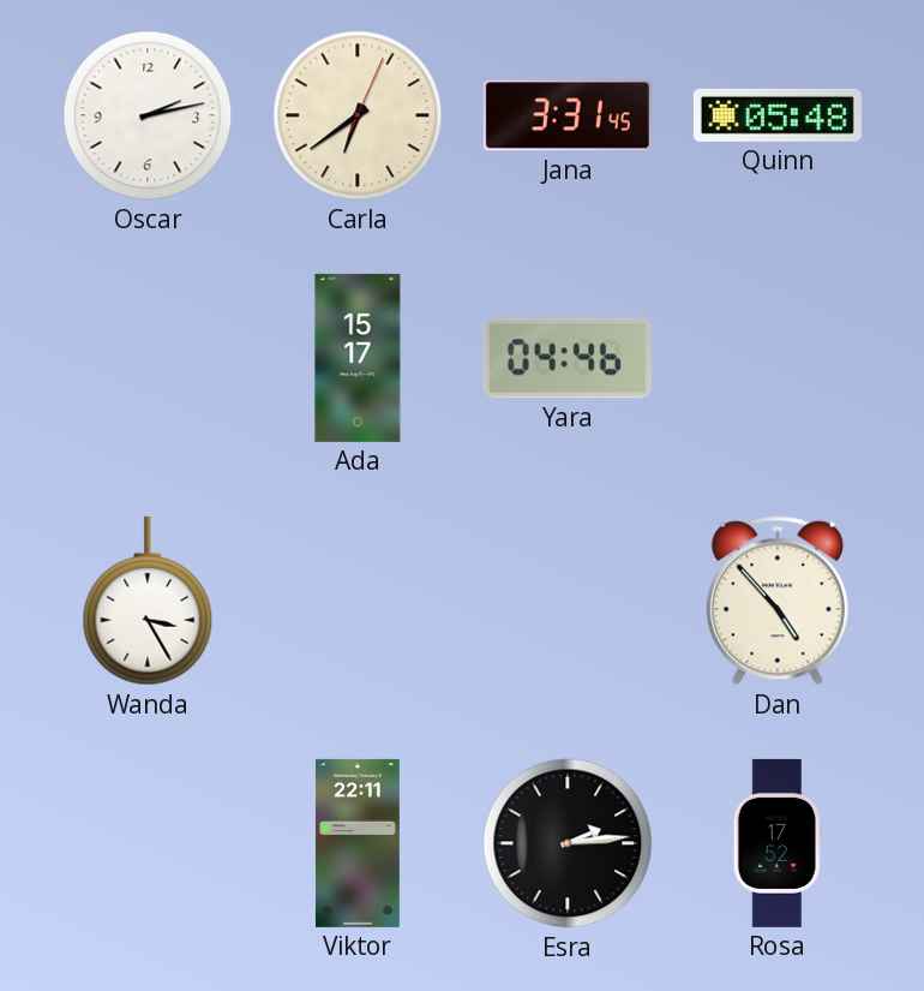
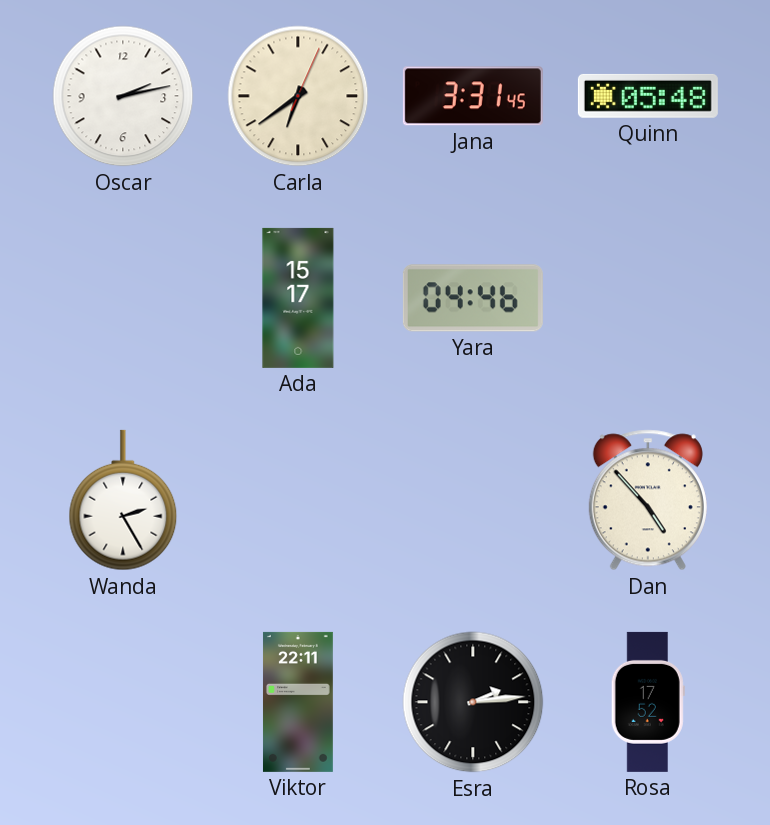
Wanda: 3:25 -> 2:25 (123, 500)
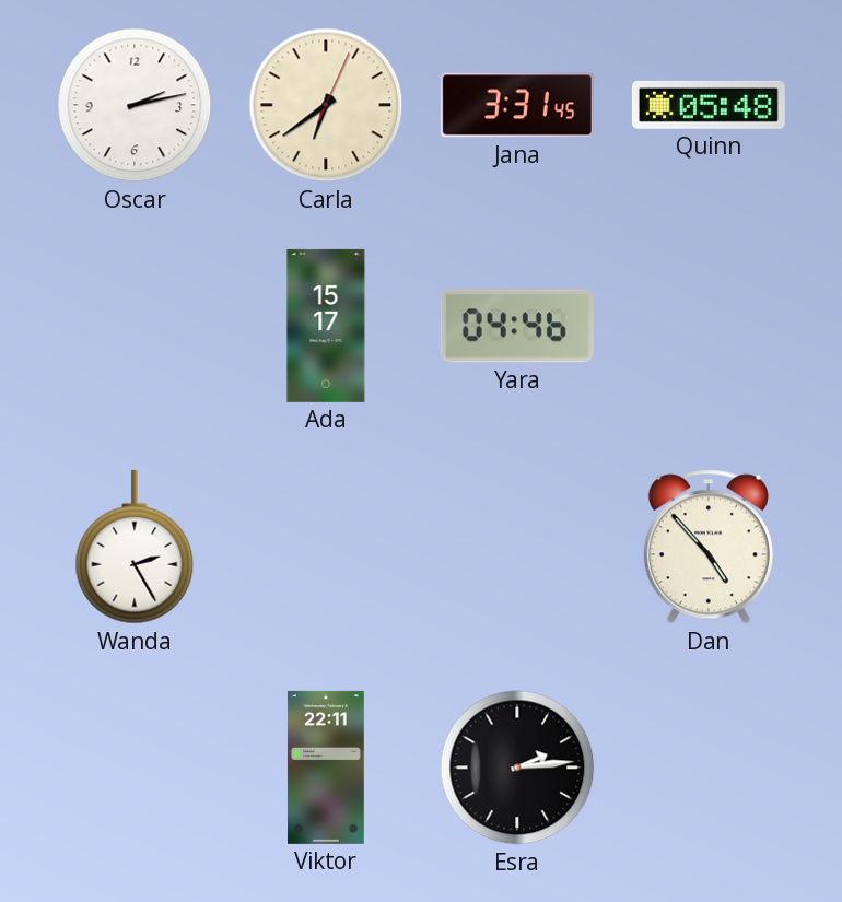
Rosa: 17:52 -> none (648, 702)
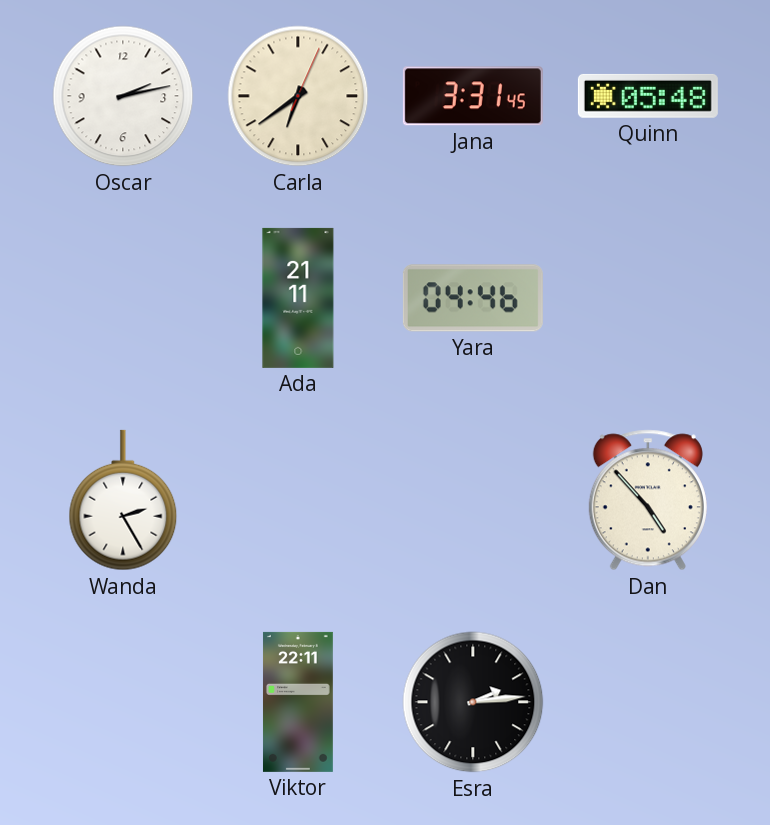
Ada: 15:17 -> 21:11 (298, 298)
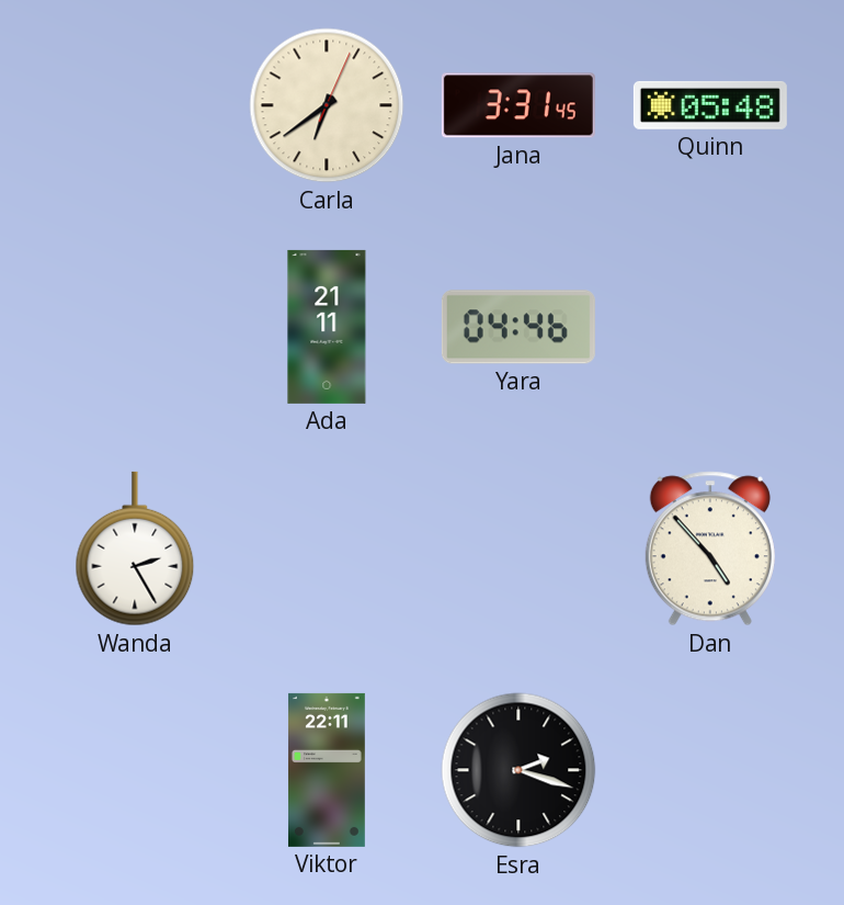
Oscar: 2:13 -> none (123, 96)
Esra: 2:14 -> 2:18 (518, 770)
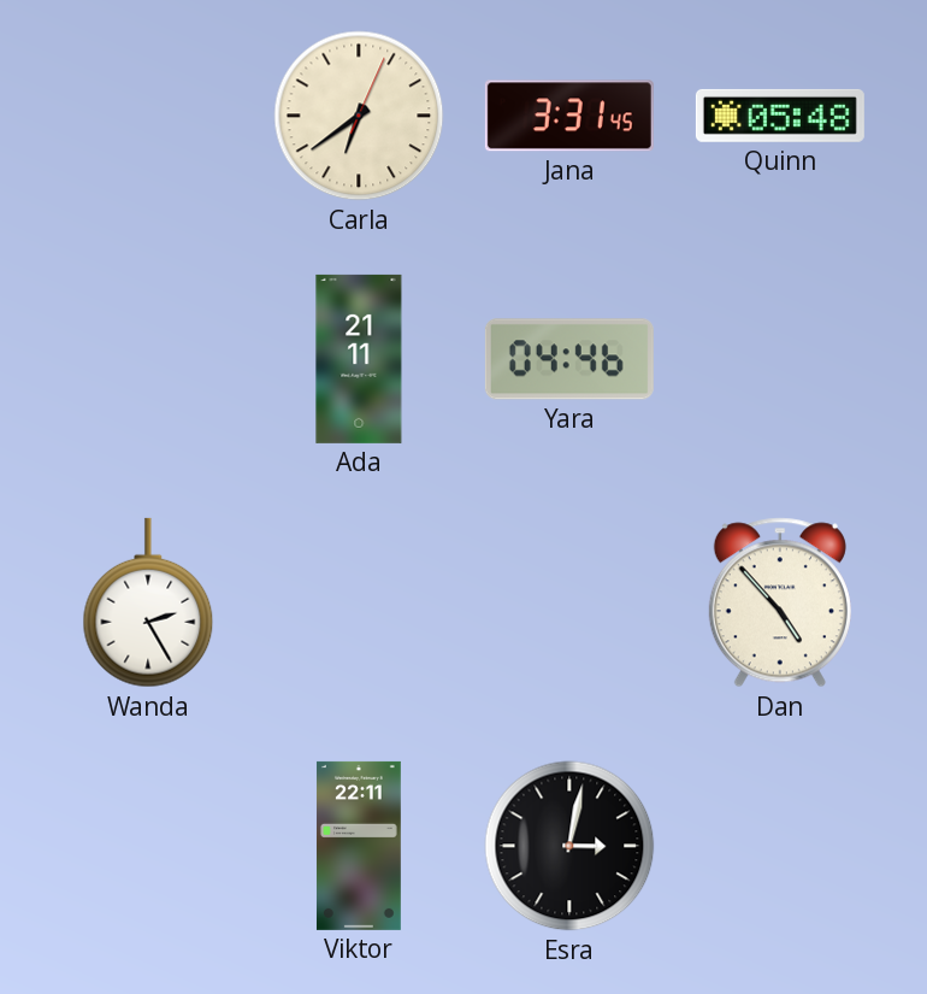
Esra: 2:18 -> 3:02 (569, 846)
